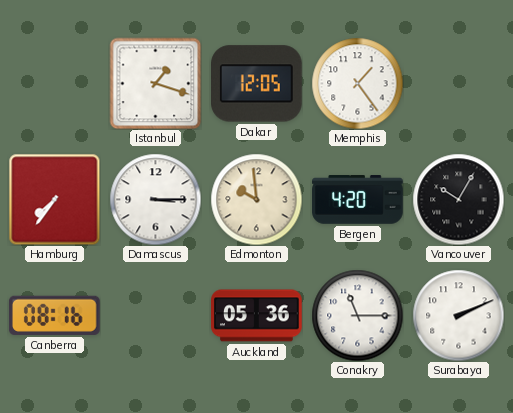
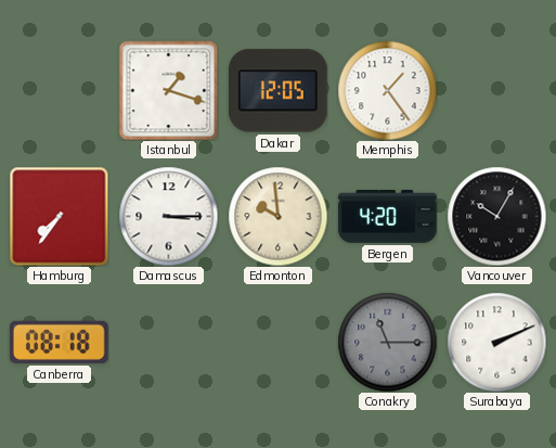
Canberra: 08:16 -> 08:18 (60, 342)
Auckland: 05:36 -> none (257, 316)
Conakry dial: white -> grey (387, 342)
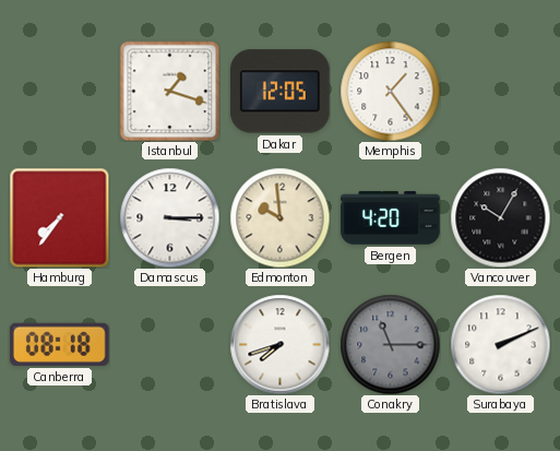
Bratislava: none -> 7:42 (279, 344)
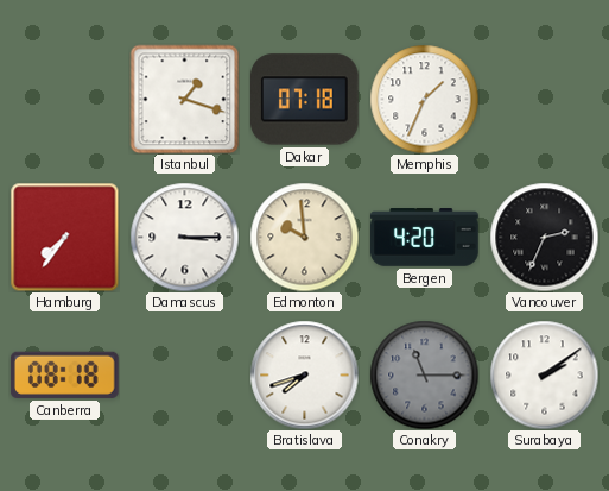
Dakar: 12:05 -> 07:18 (305, 100)
Memphis: 1:24 -> 1:34 (424, 99)
Vancouver: 10:05 -> 2:34 (544, 237)
Surabaya: 2:11 -> 2:09 (544, 374)
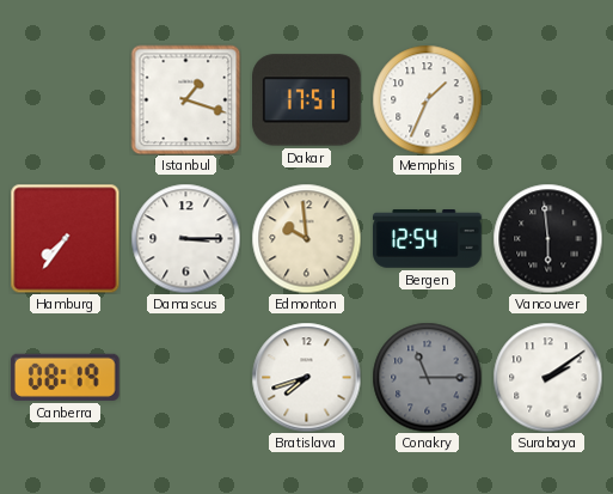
Dakar: 07:18 -> 17:51 (307, 100)
Bergen: 4:20 -> 12:54 (428, 239)
Vancouver: 2:34 -> 5:59 (547, 238)
Canberra: 08:18 -> 08:19 (66, 377)
